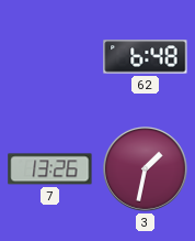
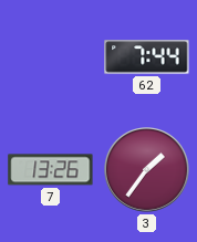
62: 6:48 -> 7:44 (147, 57)
3: 1:32 -> 1:36 (147, 170)
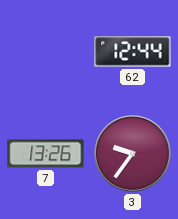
62: 7:44 -> 12:44 (133, 52)
3: 1:36 -> 9:36 (133, 154)
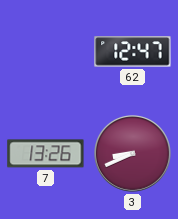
62: 12:44 -> 12:47 (133, 52)
3: 9:36 -> 8:41 (133, 154)
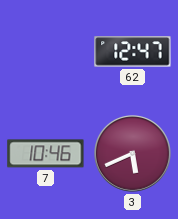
7: 13:26 -> 10:46 (46, 154)
3: 8:41 -> 5:41 (133, 154)
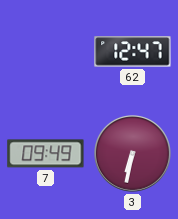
7: 10:46 -> 09:49 (46, 154)
3: 5:41 -> 6:32 (133, 154)
